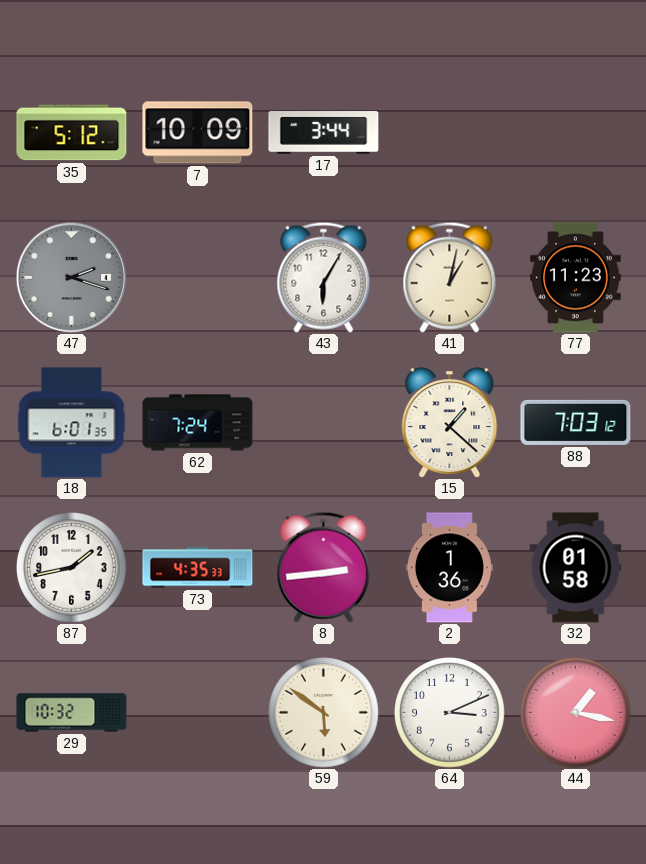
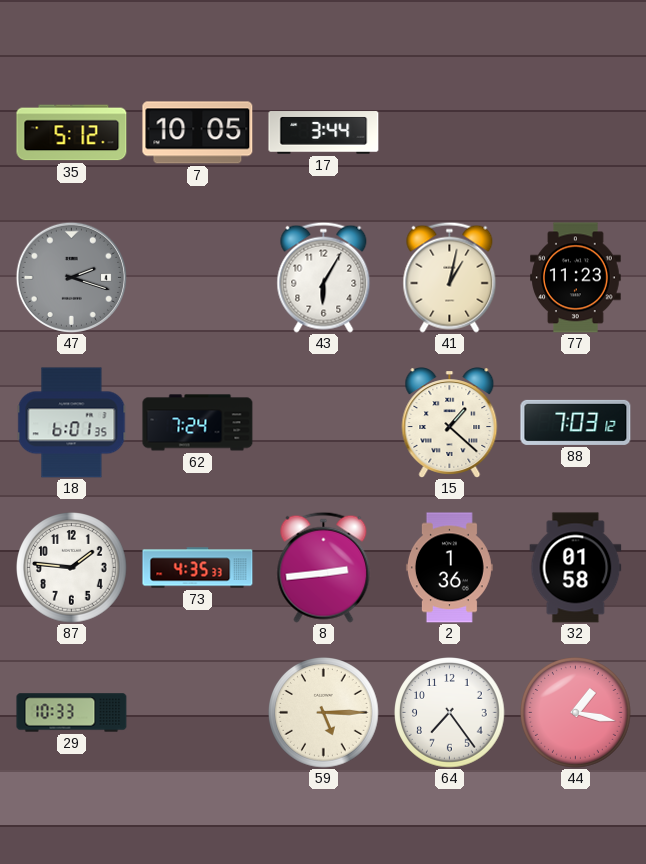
7: 10:09 -> 10:05 (198, 133)
87: 1:43 -> 1:46 (72, 568)
29: 10:32 -> 10:33 (72, 713)
59: 5:51 -> 5:15 (324, 713)
64: 3:11 -> 7:24 (450, 713)
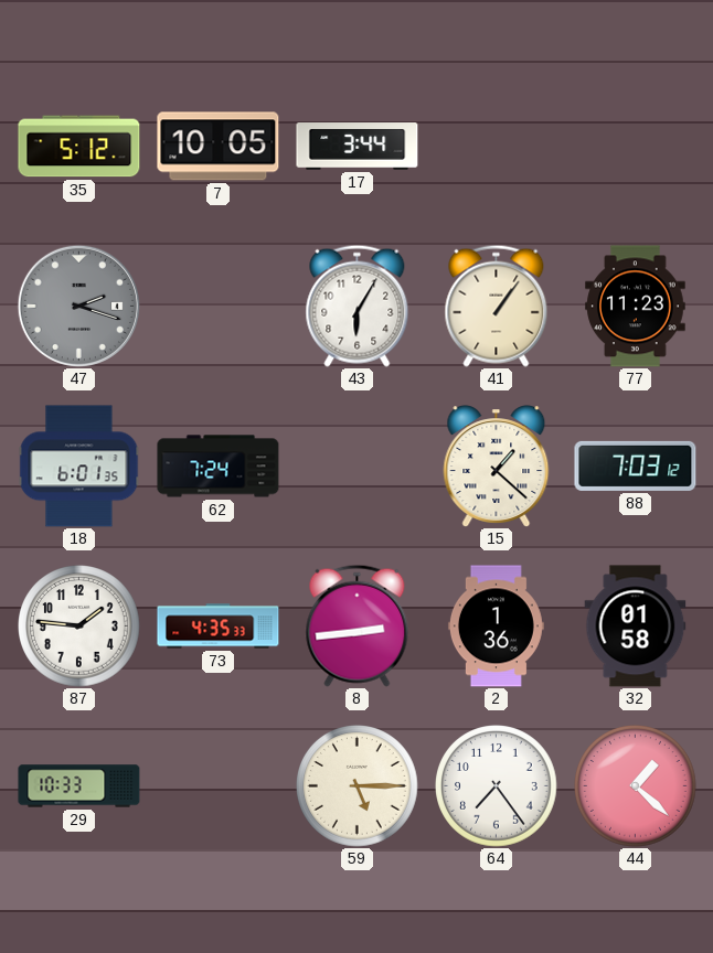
41: 1:02 -> 1:06 (497, 306)
44: 1:17 -> 1:22 (636, 786)
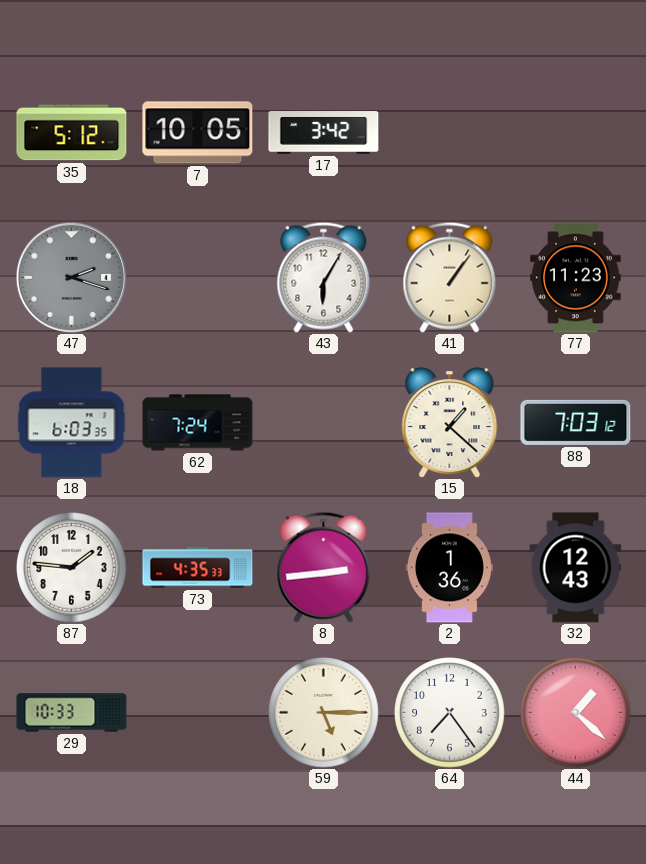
17: 3:44 -> 3:42 (324, 133)
18: 6:01 -> 6:03 (72, 423)
32: 01:58 -> 12:43 (576, 568)
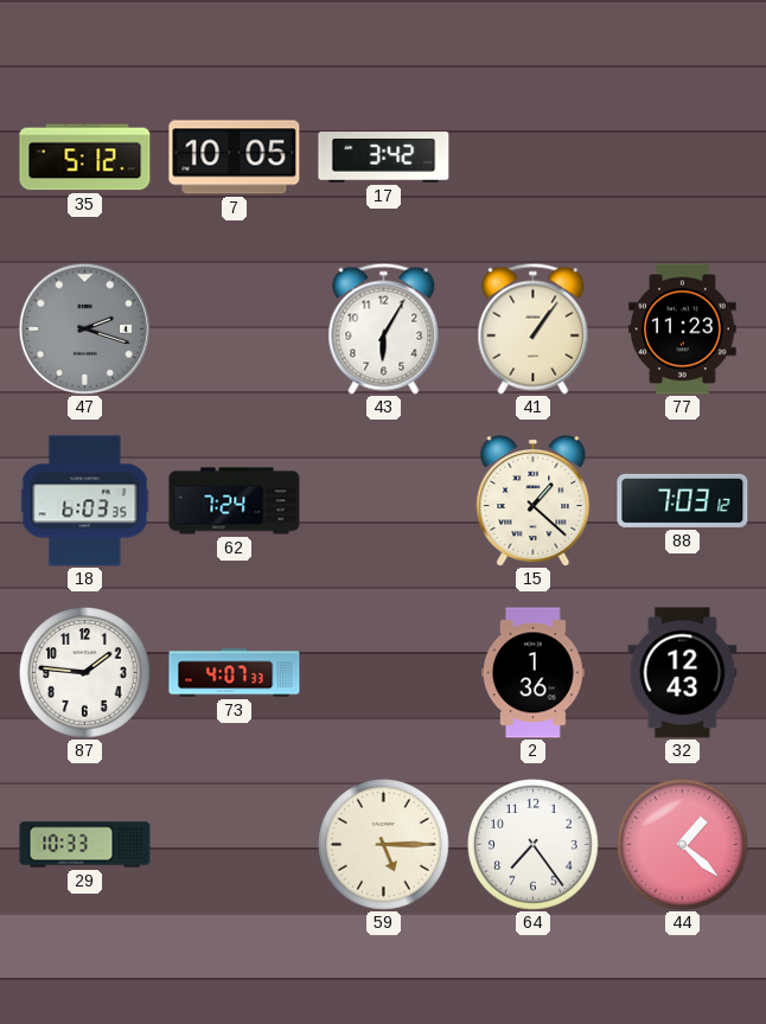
73: 4:35 -> 4:07 (235, 673)
8: 2:44 -> none (324, 567)
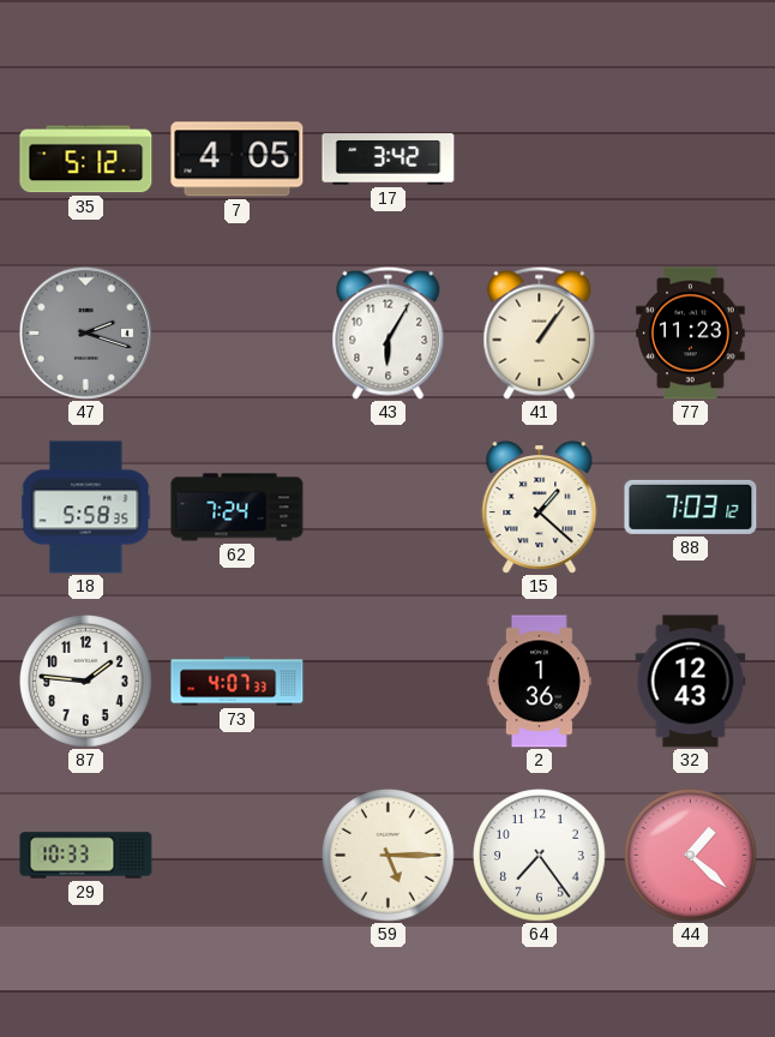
7: 10:05 -> 4:05 (238, 160)
18: 6:03 -> 5:58 (86, 508)
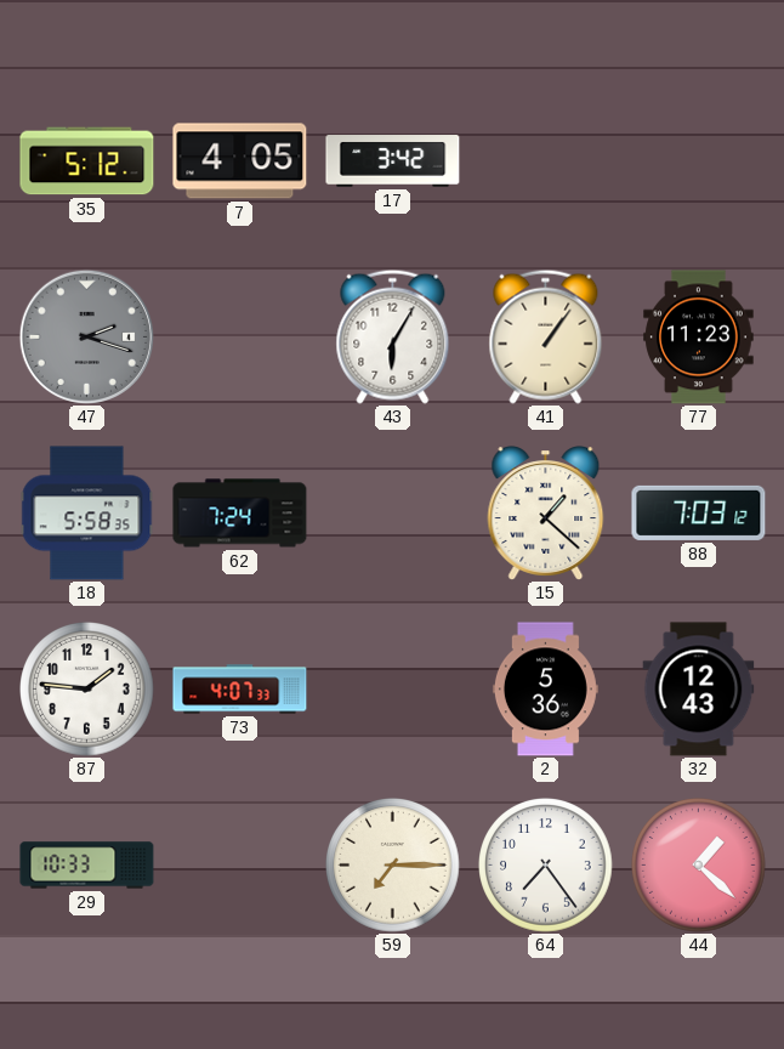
2: 1:36 -> 5:36 (545, 690)
59: 5:15 -> 7:15 (393, 866)
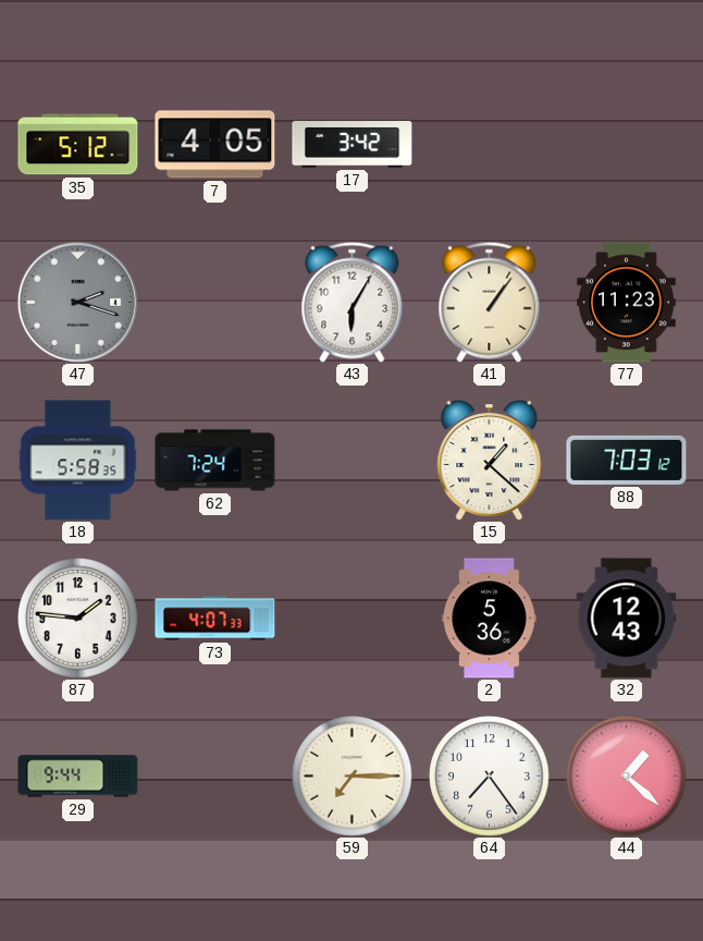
29: 10:33 -> 9:44 (78, 777)
